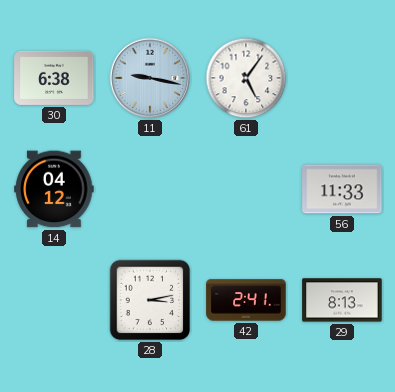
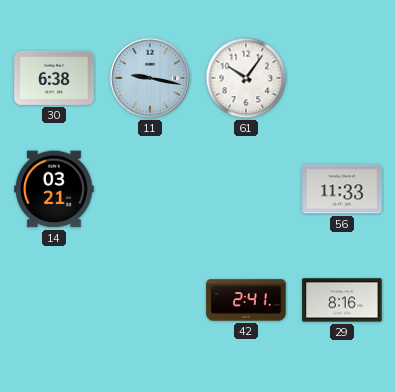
61: 5:06 -> 10:06 (246, 78)
14: 04:12 -> 03:21 (54, 189)
28: 3:13 -> none (150, 300)
29: 8:13 -> 8:16 (342, 300)
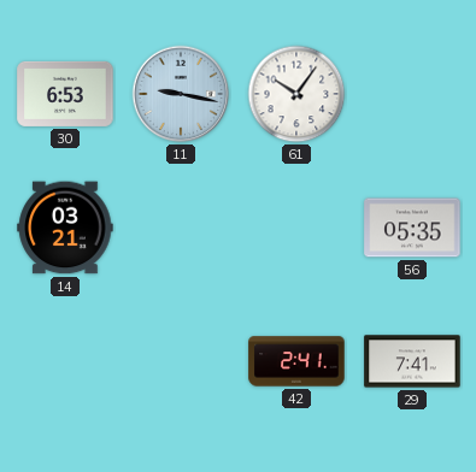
30: 6:38 -> 6:53 (65, 94)
56: 11:33 -> 05:35 (412, 228)
29: 8:16 -> 7:41 (412, 361)
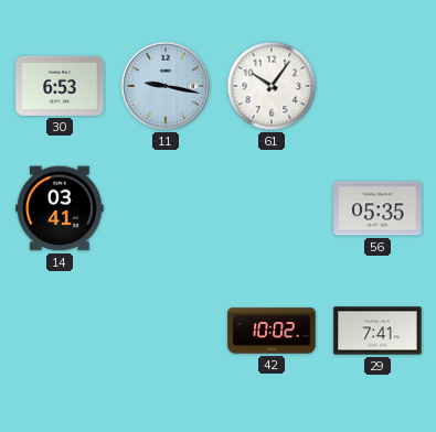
14: 03:21 -> 03:41 (60, 208)
42: 2:41 -> 10:02 (272, 331)
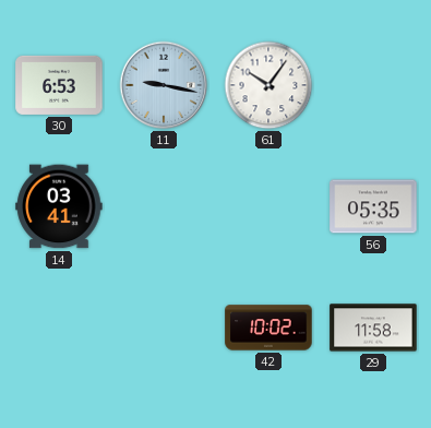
29: 7:41 -> 11:58 (373, 328)
